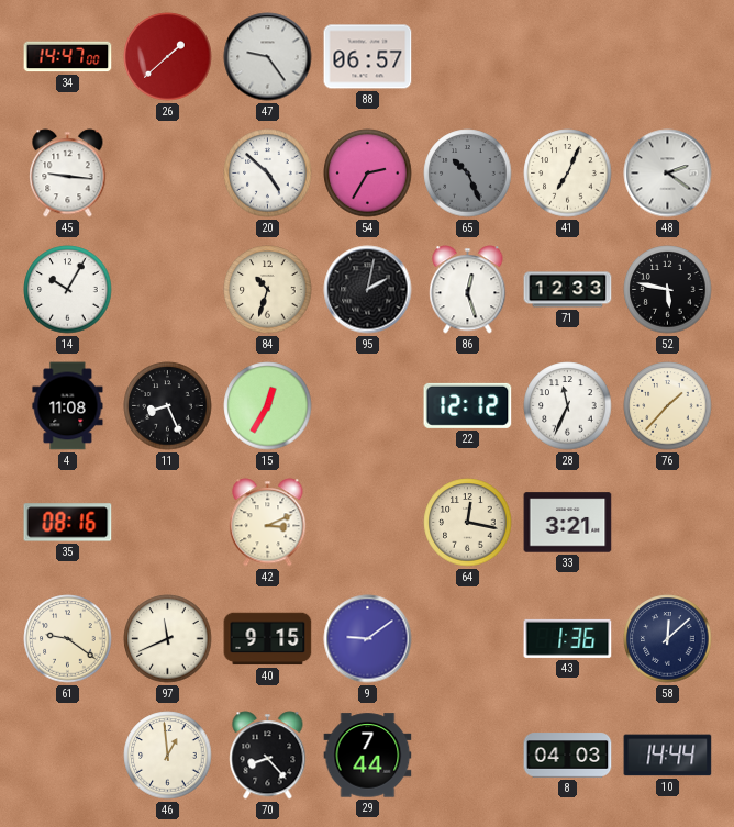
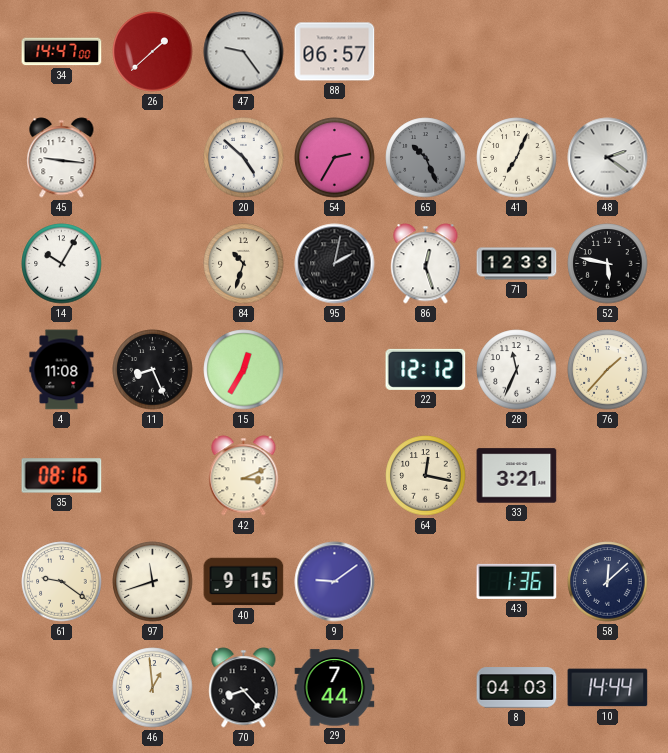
97: 11:41 -> 11:42 (153, 582)
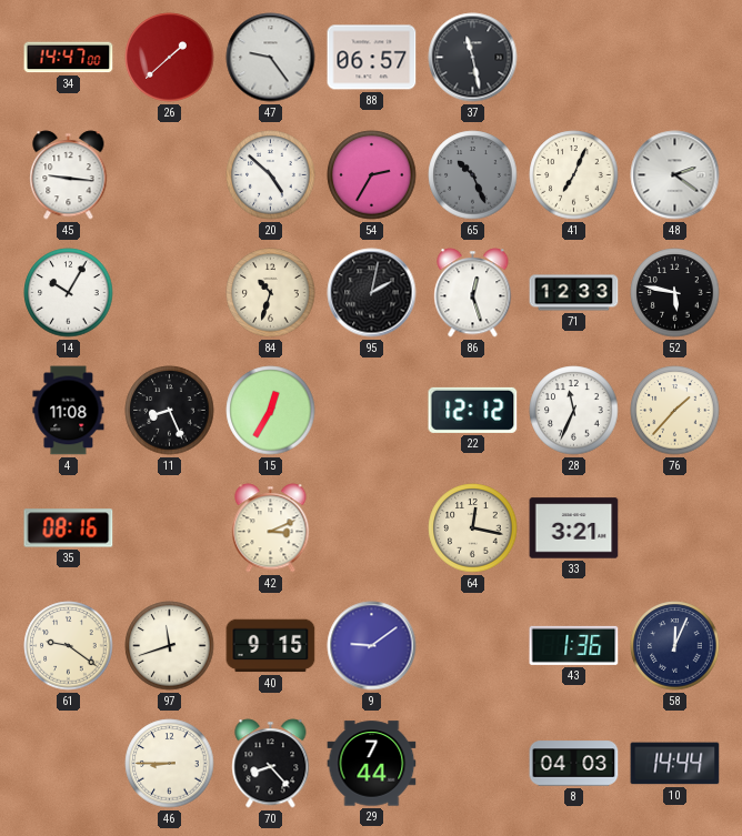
37: none -> 11:28 (473, 58)
58: 12:08 -> 12:04 (675, 646)
46: 12:59 -> 8:45 (170, 764)
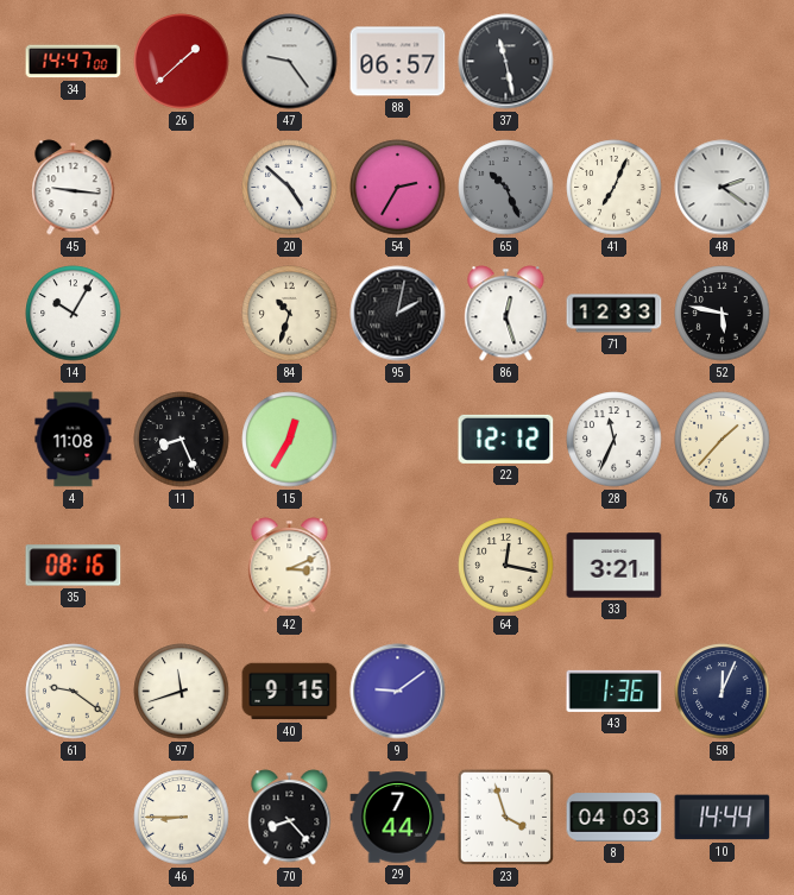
23: none -> 3:57 (506, 818)
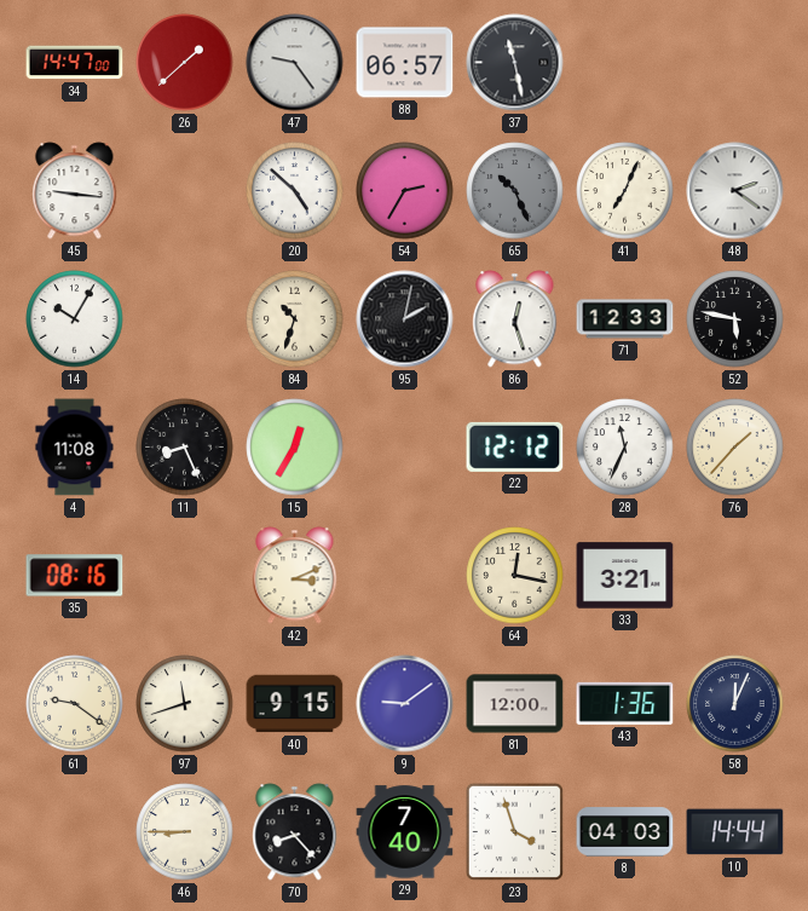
81: none -> 12:00 (515, 704)
29: 7:44 -> 7:40 (405, 832)
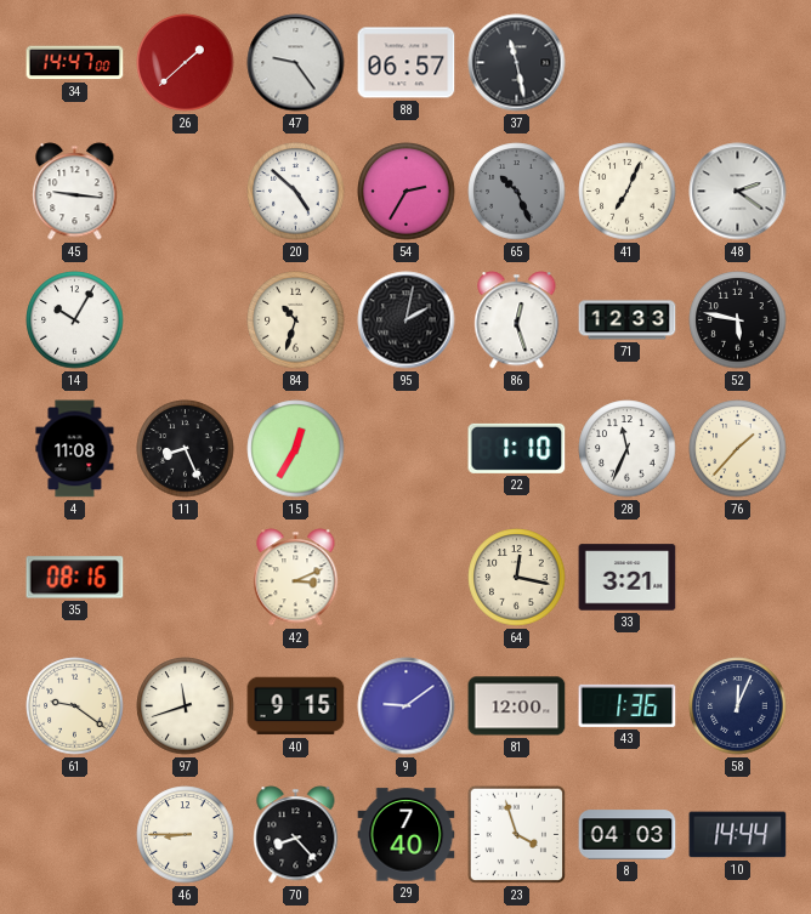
22: 12:12 -> 1:10 (517, 448)
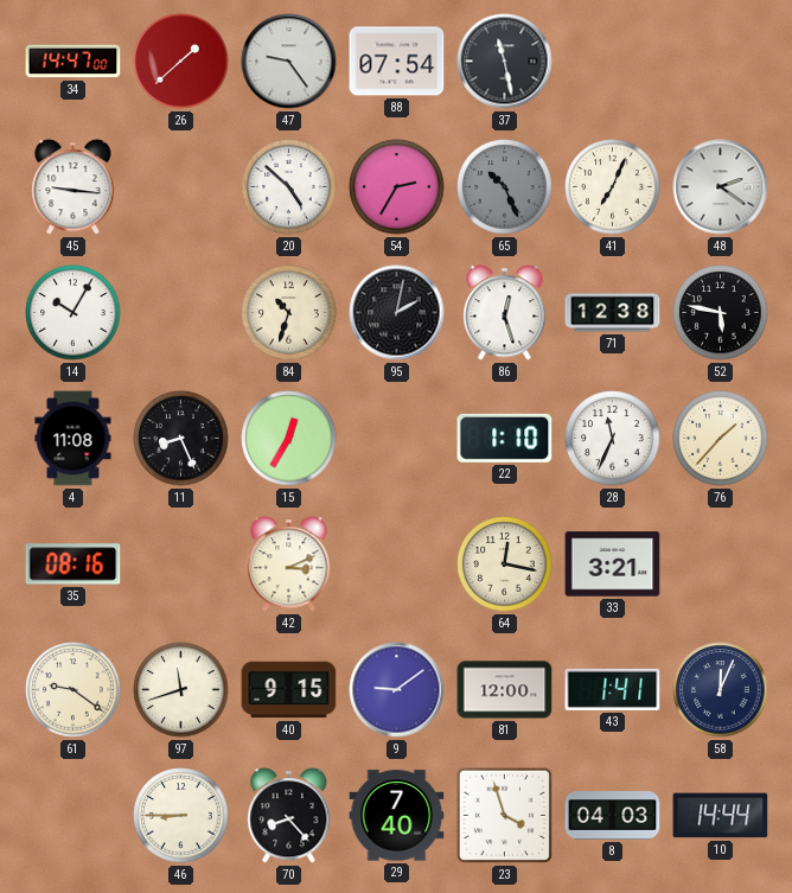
88: 06:57 -> 07:54 (397, 62)
71: 12:33 -> 12:38 (613, 313)
43: 1:36 -> 1:41 (613, 689)
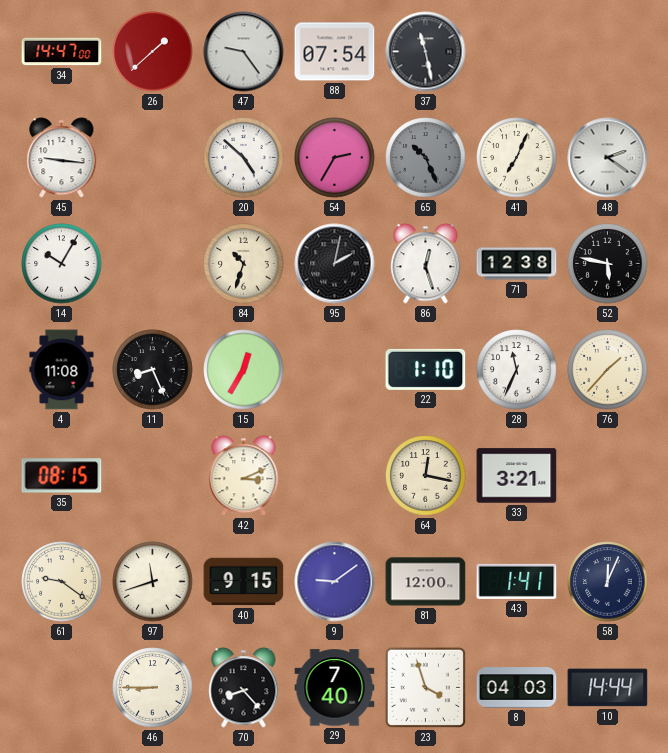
35: 08:16 -> 08:15 (62, 476)
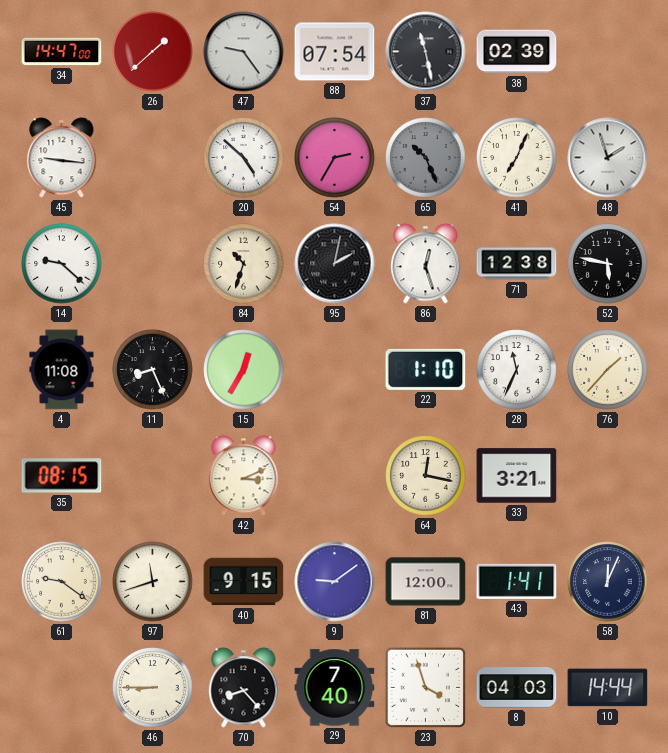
38: none -> 02:39 (517, 52)
48: 2:21 -> 1:57 (608, 158)
14: 10:05 -> 9:22 (62, 264)
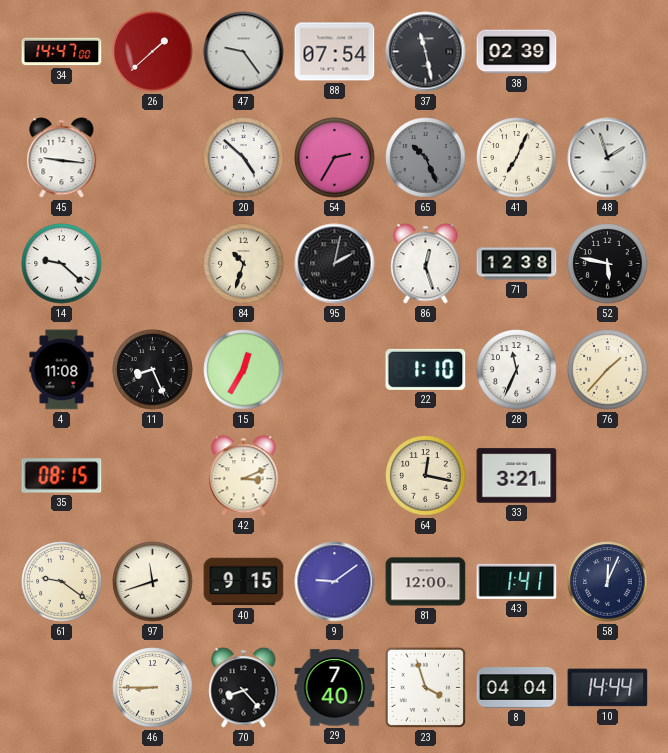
8: 04:03 -> 04:04 (517, 688)
